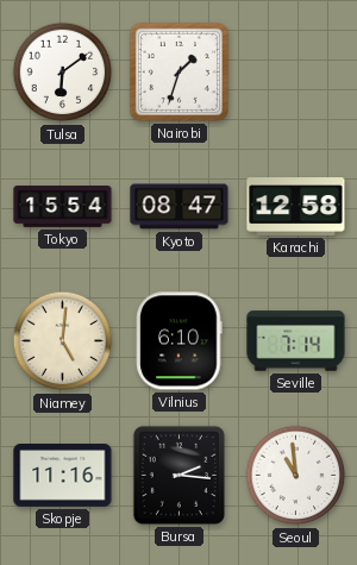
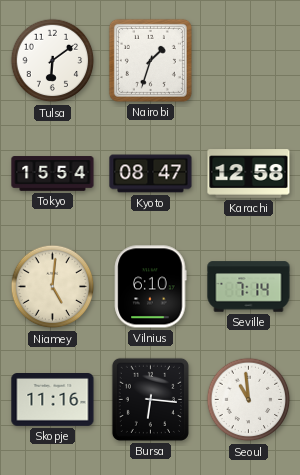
Bursa: 2:16 -> 6:16 (150, 399)
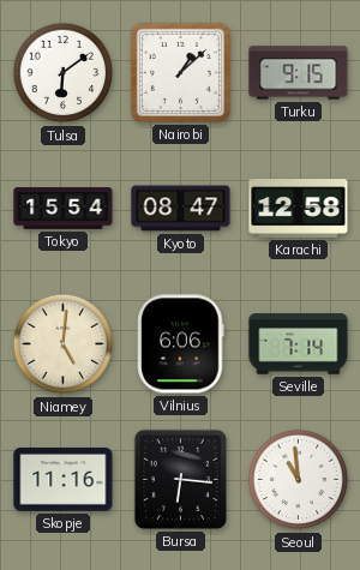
Nairobi: 1:33 -> 1:08 (180, 72)
Turku: none -> 9:15 (299, 73)
Vilnius: 6:10 -> 6:06 (181, 344)
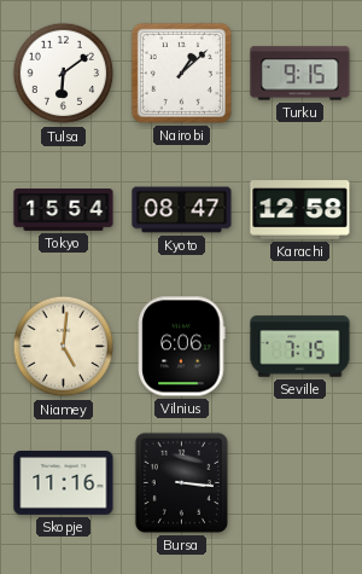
Seville: 7:14 -> 7:15 (300, 347)
Bursa: 6:16 -> 3:16 (181, 482)
Seoul: 10:59 -> none (299, 480)
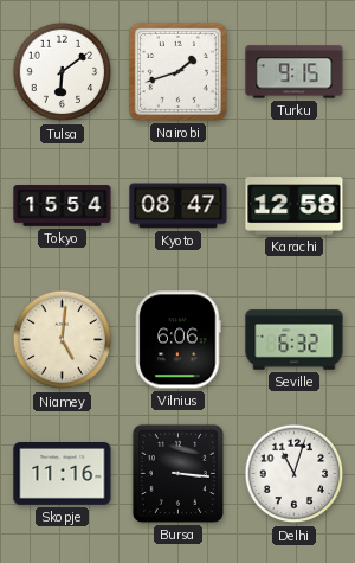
Nairobi: 1:08 -> 1:42 (177, 71)
Seville: 7:15 -> 6:32 (295, 340)
Delhi: none -> 11:03 (295, 474)
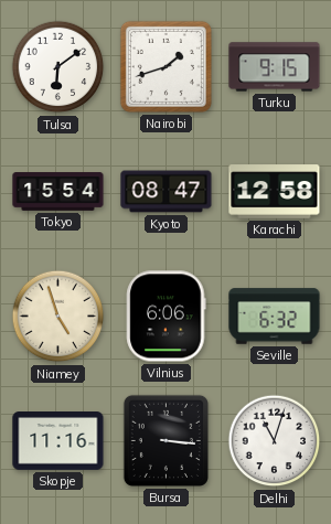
Niamey: 5:01 -> 4:57 (58, 317)
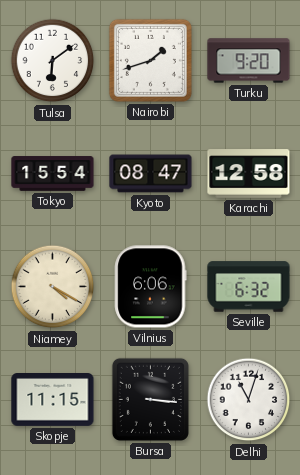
Turku: 9:15 -> 9:20 (249, 61)
Niamey: 4:57 -> 4:20 (53, 287)
Skopje: 11:16 -> 11:15 (53, 400)
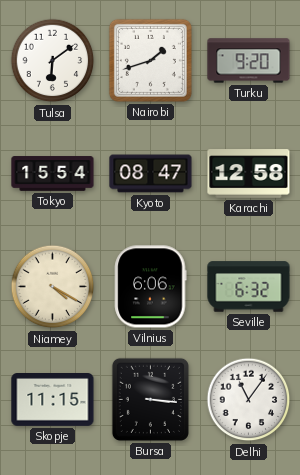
Delhi: 11:03 -> 11:06 (249, 400)
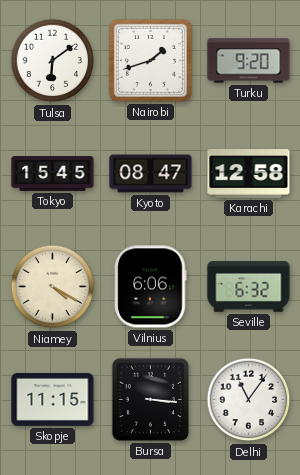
Tokyo: 15:54 -> 15:45 (53, 174)
